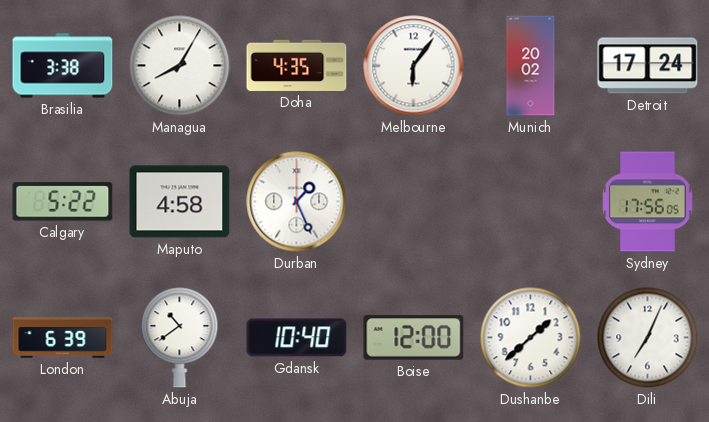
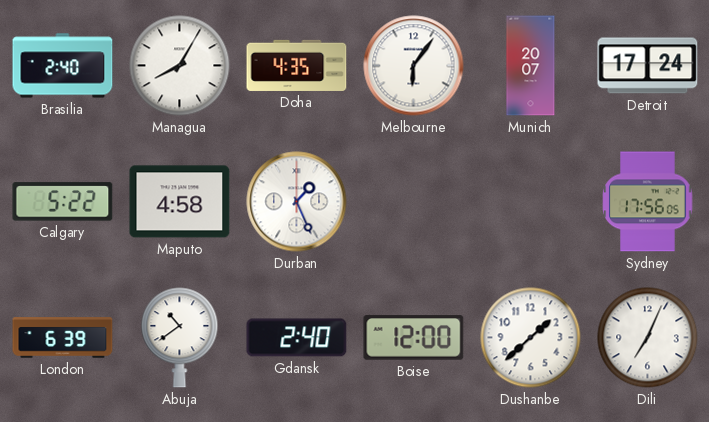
Brasilia: 3:38 -> 2:40 (63, 66)
Munich: 20:02 -> 20:07 (531, 66)
Gdansk: 10:40 -> 2:40 (297, 338)
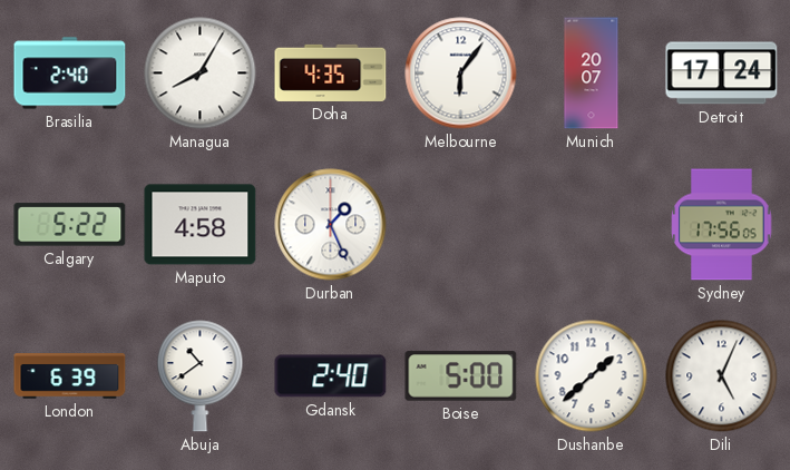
Boise: 12:00 -> 5:00 (461, 376)
Dili: 7:04 -> 5:04 (722, 376)
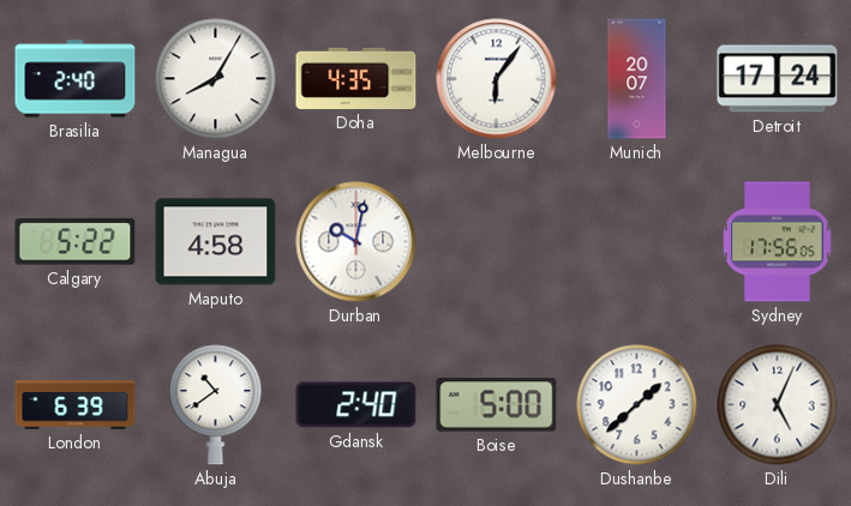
Durban: 1:26 -> 10:02 (356, 242)
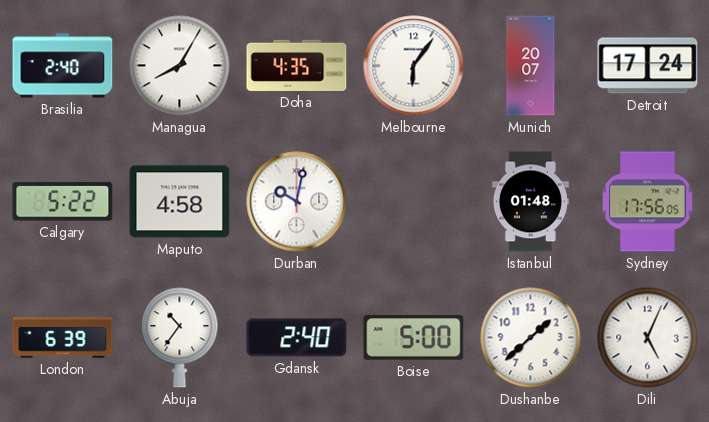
Istanbul: none -> 01:48 (530, 202)
Abuja: 10:39 -> 10:36 (180, 338)
